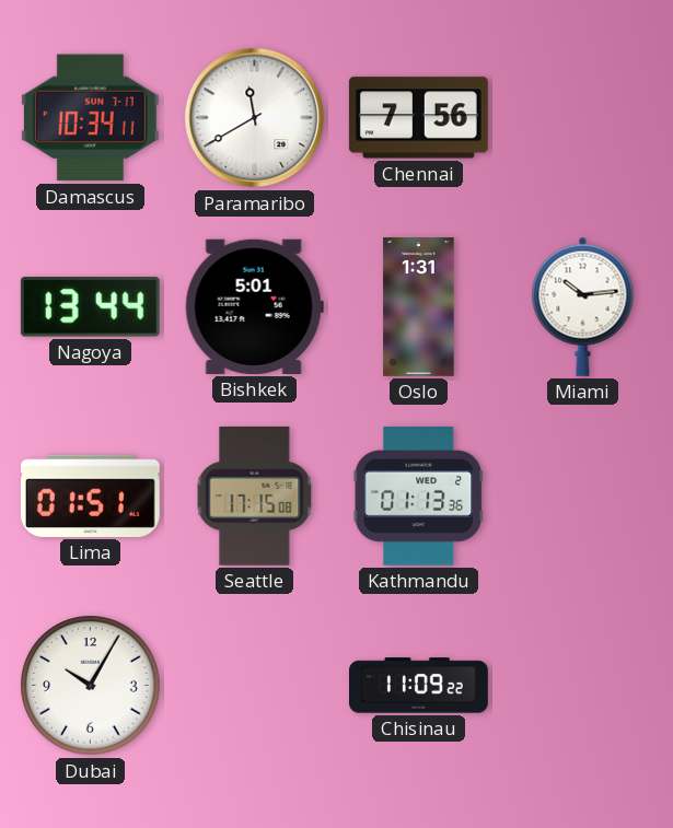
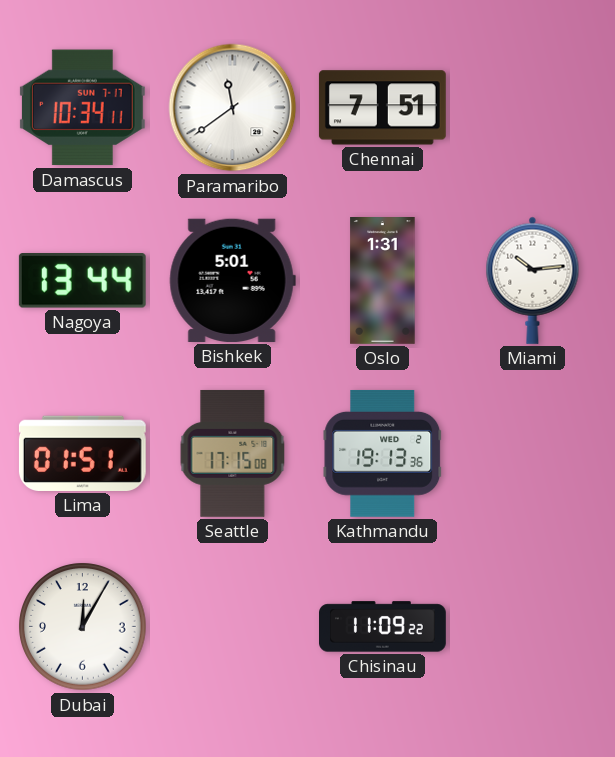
Paramaribo: 11:40 -> 11:39 (233, 108)
Chennai: 7:56 -> 7:51 (382, 108)
Kathmandu: 01:13 -> 19:13 (383, 453)
Dubai: 10:05 -> 12:05 (83, 627)
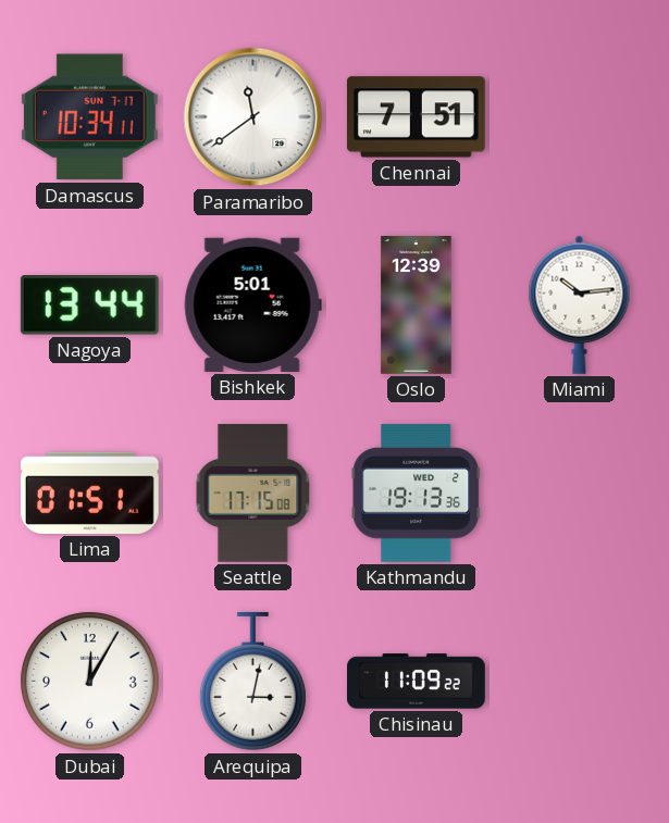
Oslo: 1:31 -> 12:39 (417, 305)
Arequipa: none -> 3:02 (253, 682)
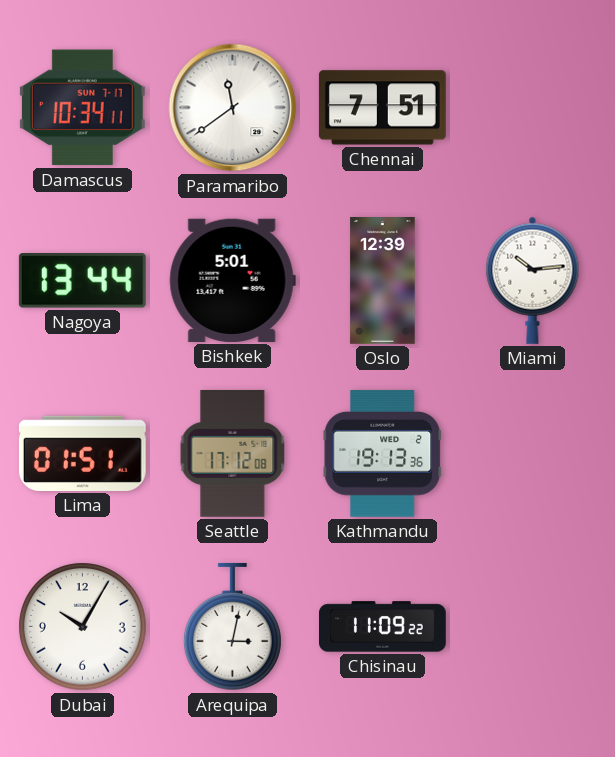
Seattle: 17:15 -> 17:12 (233, 453)
Dubai: 12:05 -> 10:05 (83, 627)
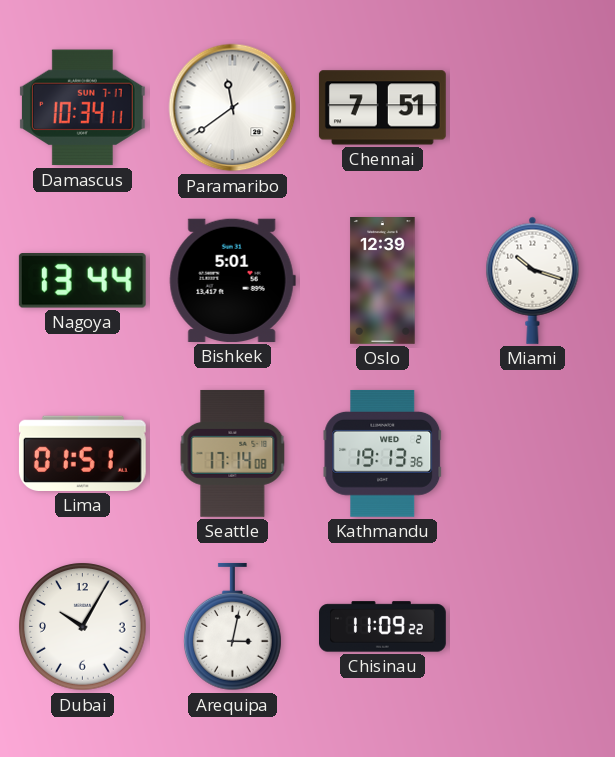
Miami: 10:14 -> 10:18 (533, 280)
Seattle: 17:12 -> 17:14 (233, 453)
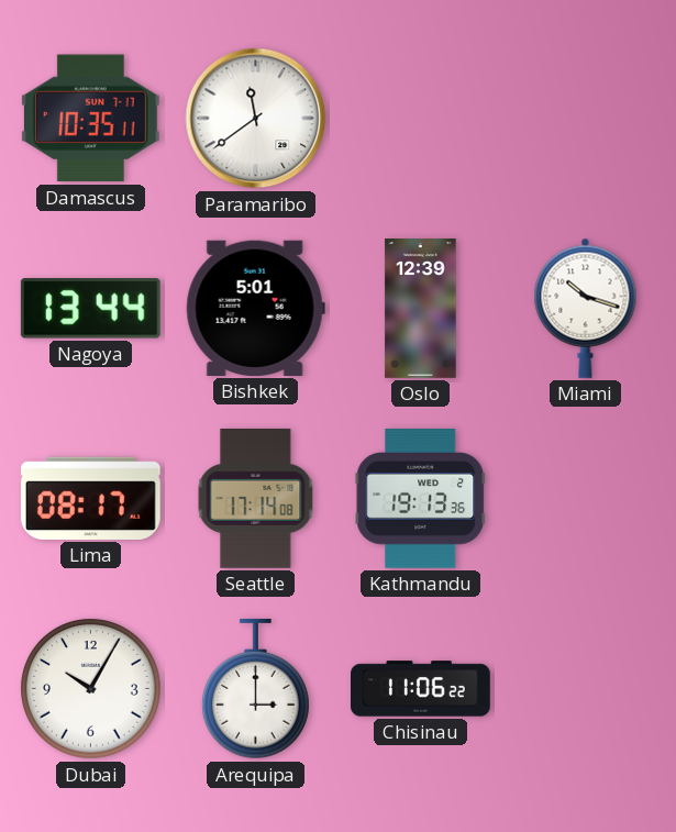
Damascus: 10:34 -> 10:35 (90, 119)
Chennai: 7:51 -> none (382, 108)
Lima: 01:51 -> 08:17 (90, 498)
Arequipa: 3:02 -> 3:00 (256, 689)
Chisinau: 11:09 -> 11:06 (421, 689)
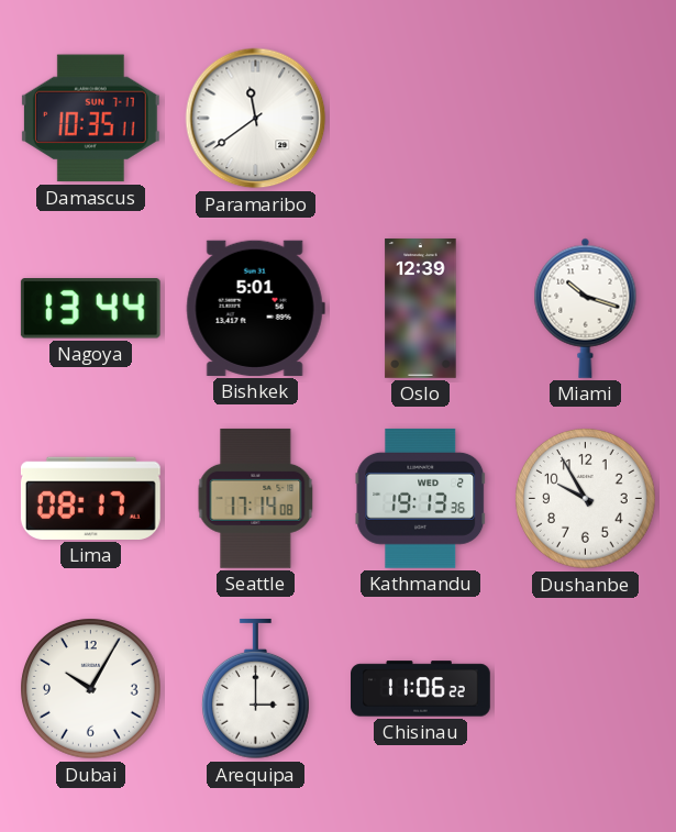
Dushanbe: none -> 9:55 (586, 499)
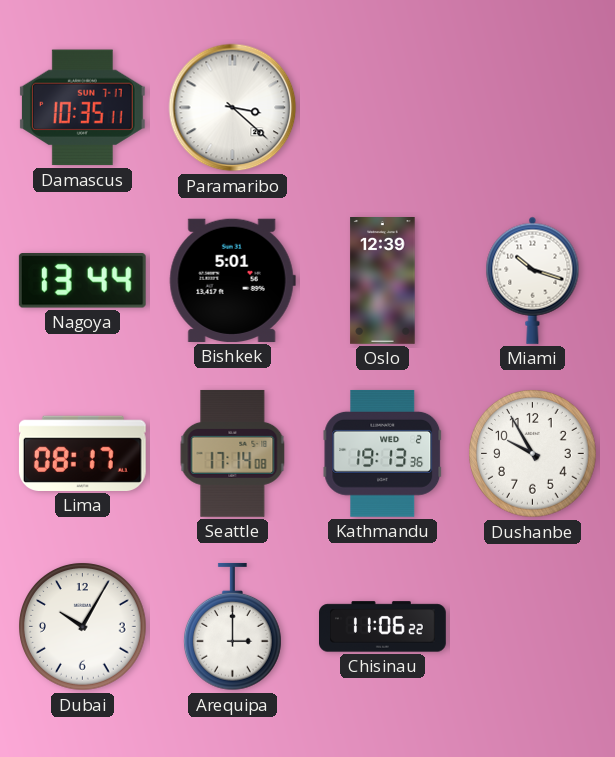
Paramaribo: 11:39 -> 3:22 (233, 108)
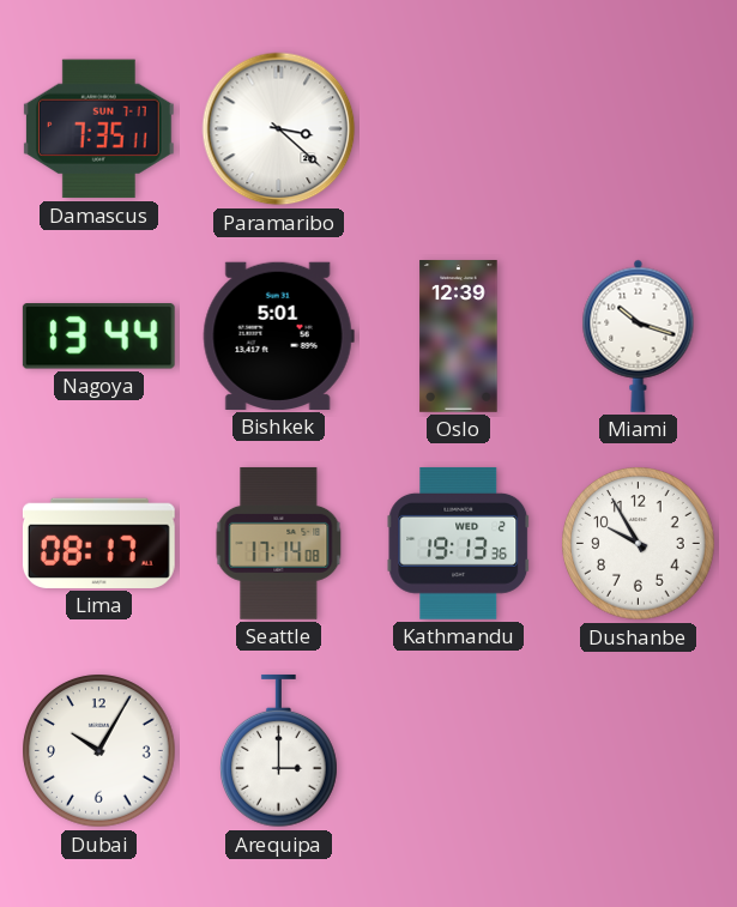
Damascus: 10:35 -> 7:35 (98, 129)
Chisinau: 11:06 -> none (383, 627)
